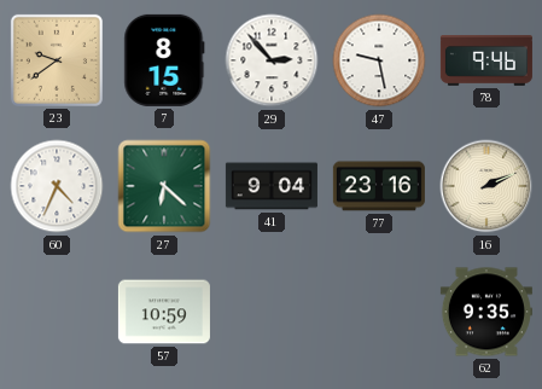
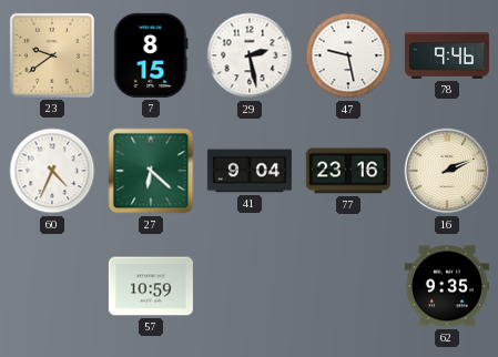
29: 2:53 -> 2:28 (250, 55)
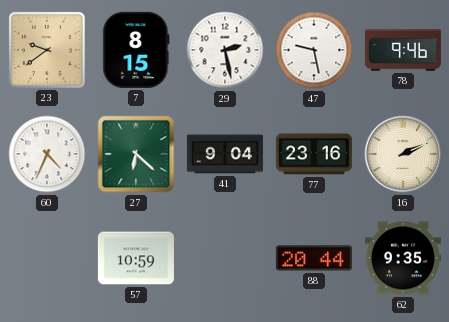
88: none -> 20:44 (314, 258)
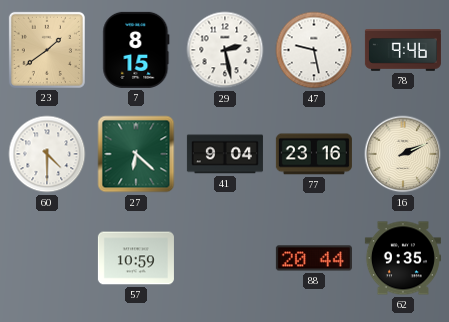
23: 9:39 -> 1:39 (47, 50)
60: 4:34 -> 4:30 (47, 154)
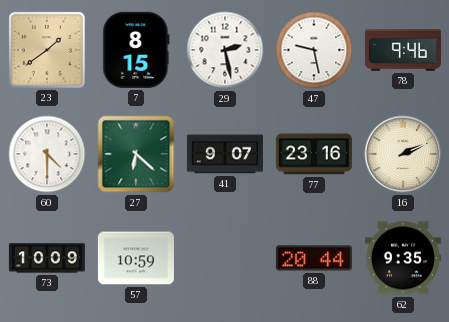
41: 9:04 -> 9:07 (225, 154)
73: none -> 10:09 (47, 258)
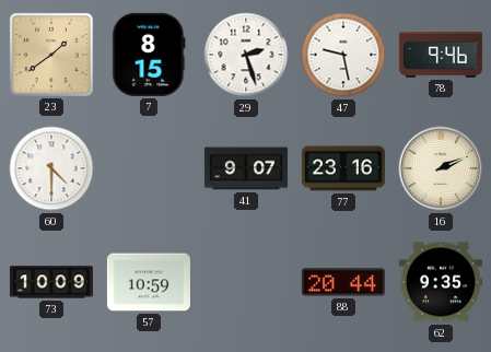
29: 2:28 -> 2:27 (246, 55)
27: 6:22 -> none (136, 154)
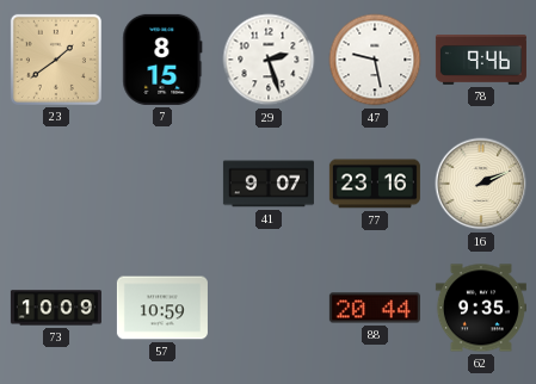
60: 4:30 -> none (51, 168)
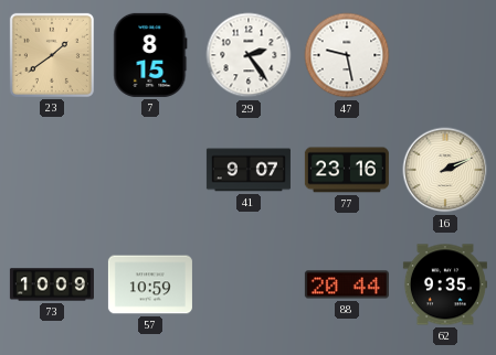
29: 2:27 -> 2:24 (249, 55)
78: 9:46 -> none (481, 61)
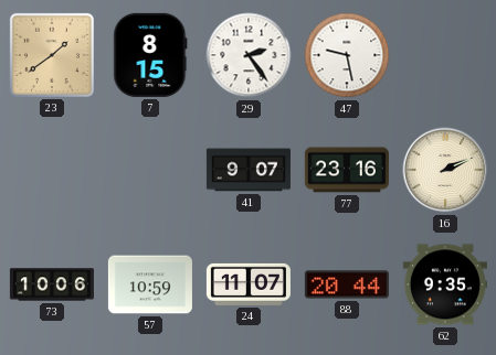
73: 10:09 -> 10:06 (52, 284)
24: none -> 11:07 (249, 284)
